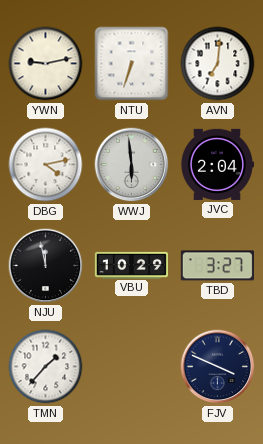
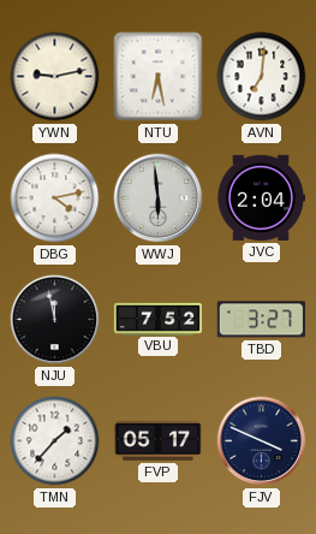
NTU: 6:33 -> 6:28 (159, 77)
VBU: 10:29 -> 7:52 (157, 319)
FVP: none -> 05:17 (157, 440)
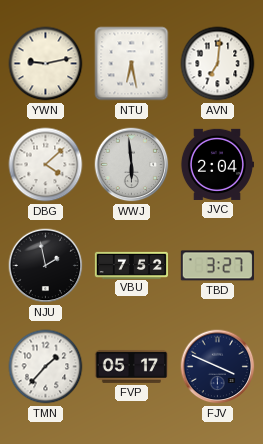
DBG: 4:13 -> 4:08 (46, 165)
NJU: 11:58 -> 1:58 (46, 266)
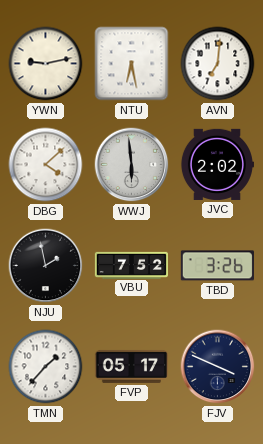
JVC: 2:04 -> 2:02 (217, 164)
TBD: 3:27 -> 3:26 (217, 266)
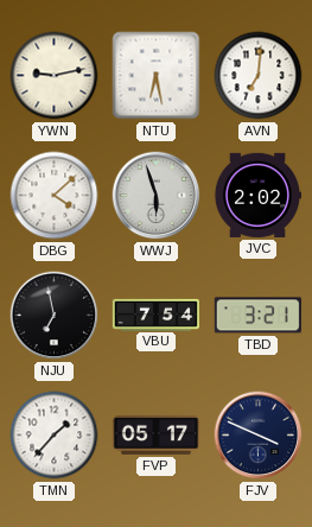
WWJ: 5:59 -> 5:57 (157, 196)
NJU: 1:58 -> 6:58 (55, 316)
VBU: 7:52 -> 7:54 (155, 315)
TBD: 3:26 -> 3:21 (257, 316)
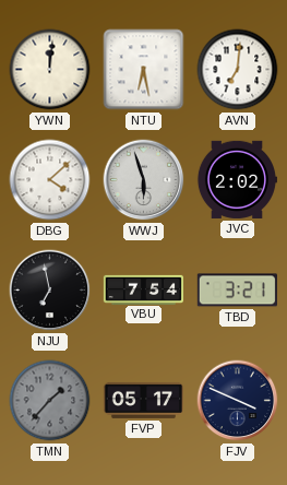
YWN: 9:13 -> 12:01 (50, 70)
TMN dial: white -> grey (50, 401)
